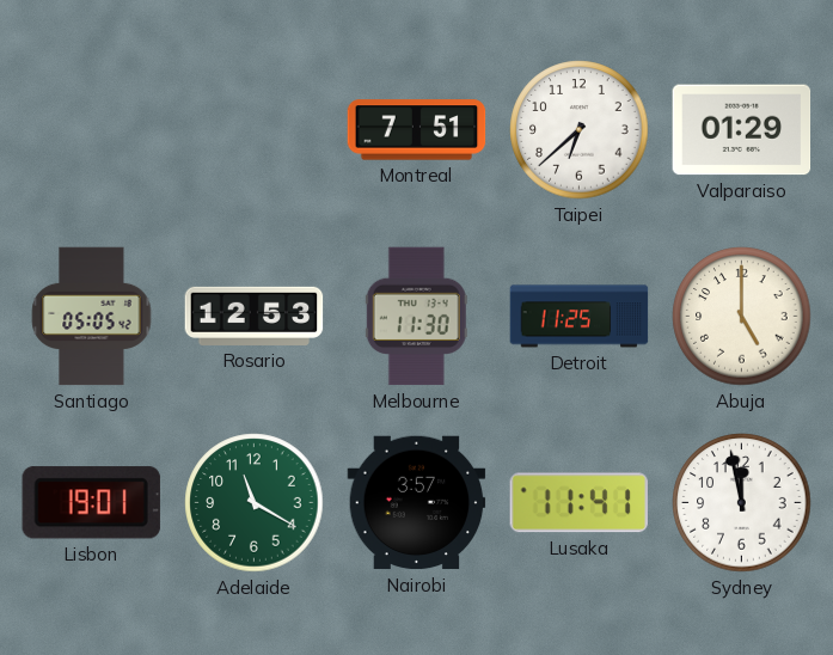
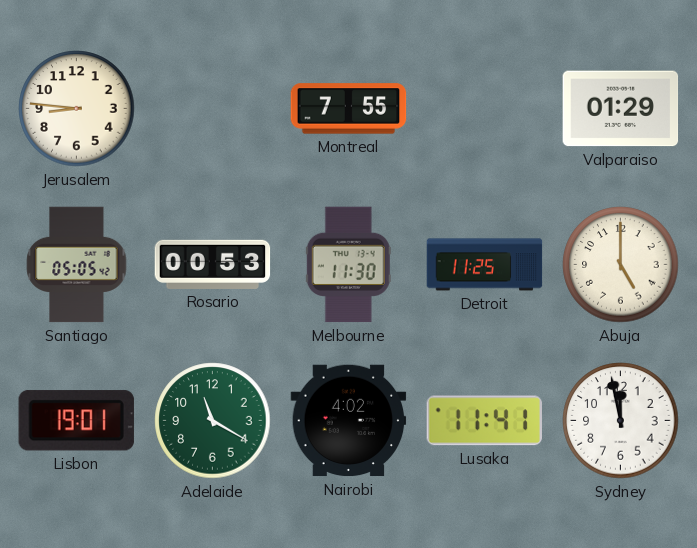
Jerusalem: none -> 8:46 (77, 109)
Montreal: 7:51 -> 7:55 (349, 109)
Taipei: 6:38 -> none (580, 130)
Rosario: 12:53 -> 00:53 (213, 264)
Nairobi: 3:57 -> 4:02 (349, 421)
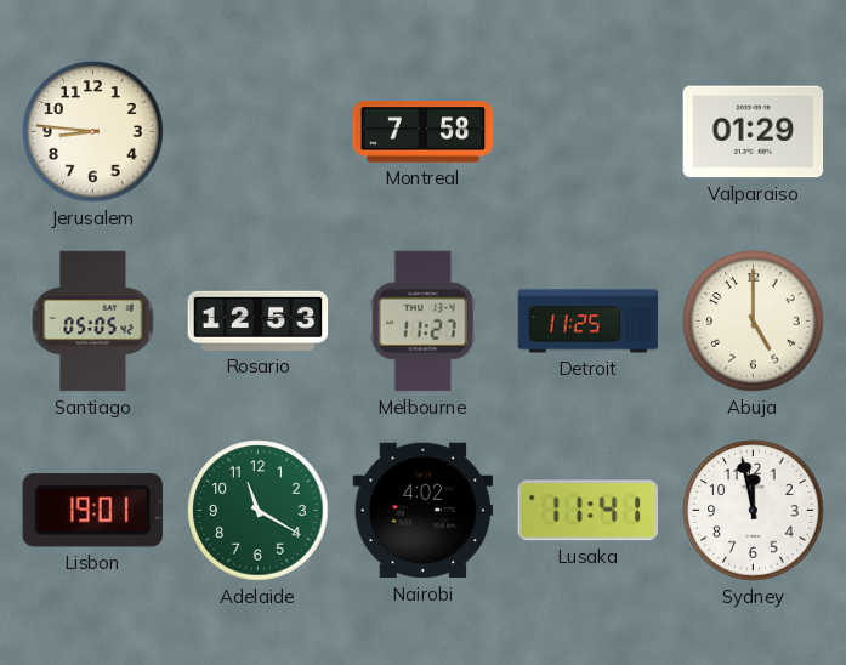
Montreal: 7:55 -> 7:58 (424, 132)
Rosario: 00:53 -> 12:53 (259, 320)
Melbourne: 11:30 -> 11:27 (422, 322)
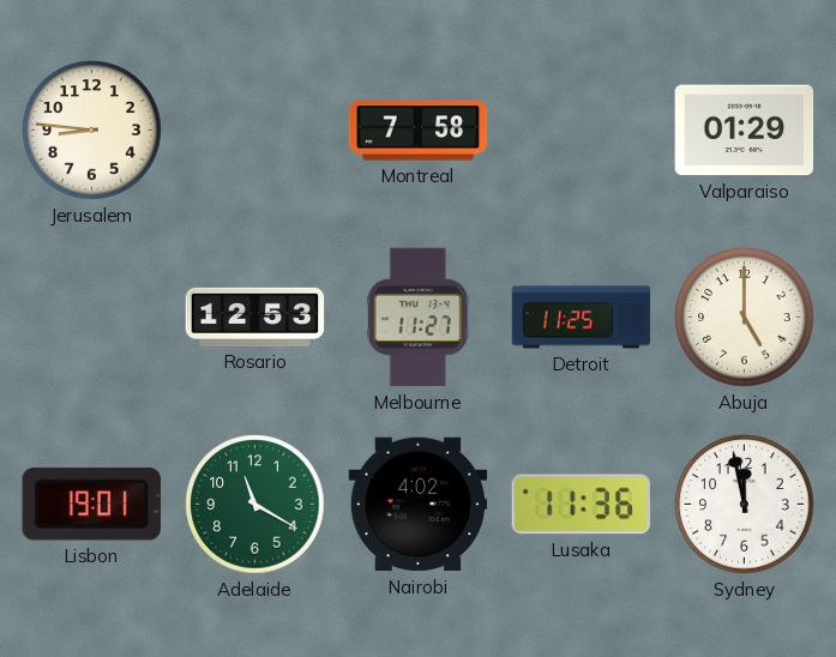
Santiago: 05:05 -> none (93, 322)
Lusaka: 11:41 -> 11:36 (581, 505)
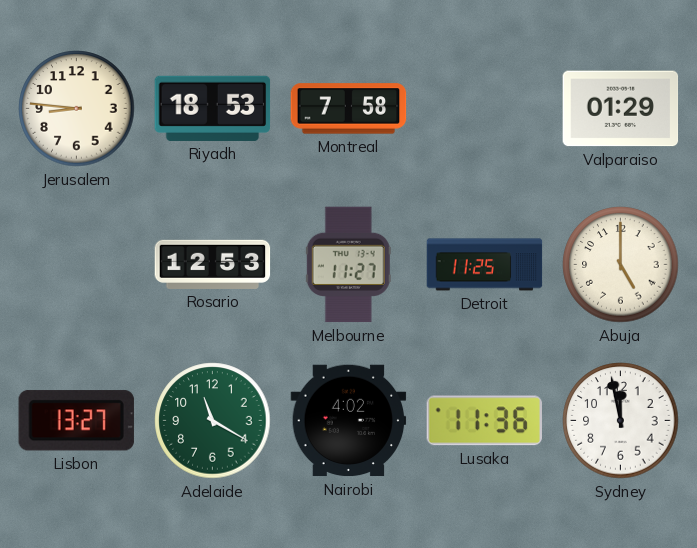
Riyadh: none -> 18:53 (213, 108)
Lisbon: 19:01 -> 13:27 (76, 421)
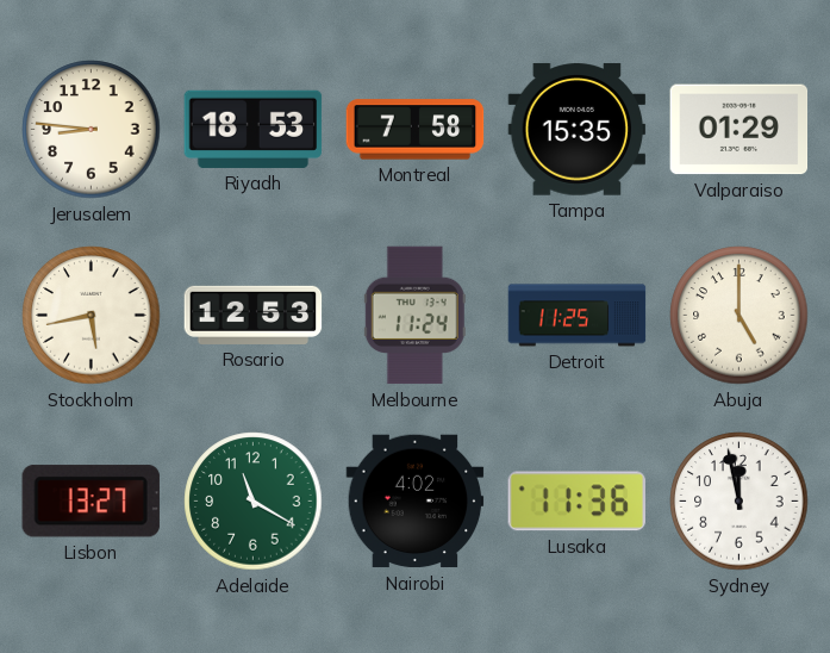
Tampa: none -> 15:35 (578, 130)
Stockholm: none -> 5:43 (92, 316)
Melbourne: 11:27 -> 11:24 (414, 316)
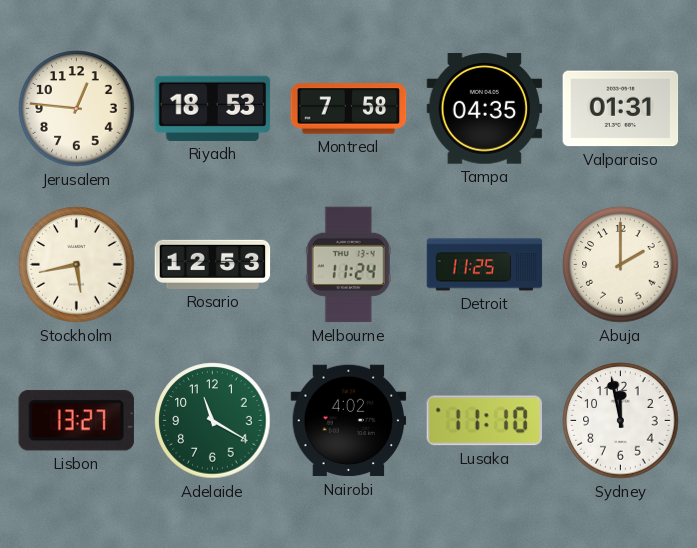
Jerusalem: 8:46 -> 12:46 (77, 109)
Tampa: 15:35 -> 04:35 (485, 109)
Valparaiso: 01:29 -> 01:31 (621, 109)
Abuja: 5:00 -> 2:00 (621, 265)
Lusaka: 11:36 -> 11:10 (484, 421)
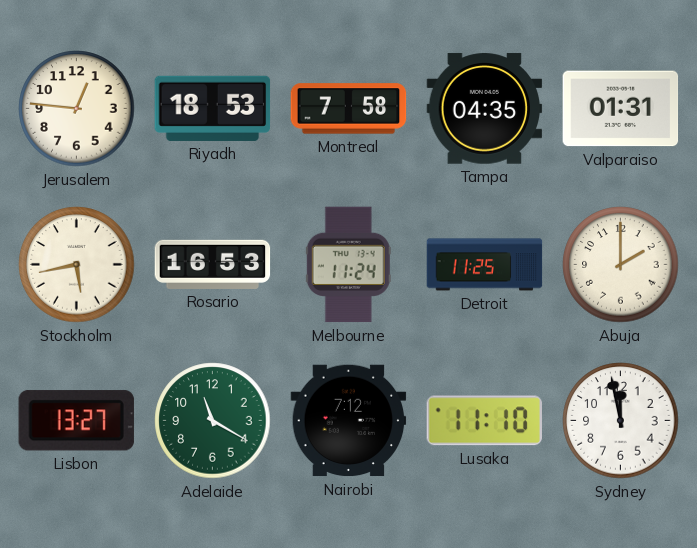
Rosario: 12:53 -> 16:53 (213, 264)
Nairobi: 4:02 -> 7:12 (349, 421)
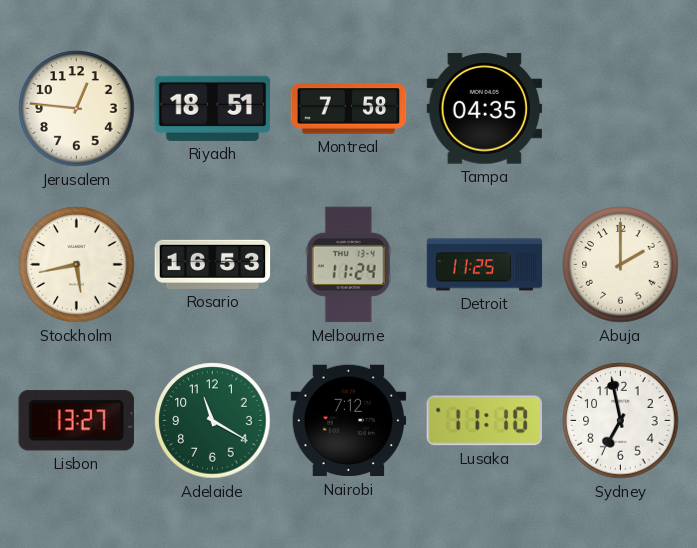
Riyadh: 18:53 -> 18:51 (213, 108)
Valparaiso: 01:31 -> none (621, 109)
Sydney: 11:58 -> 6:58 (621, 421)
